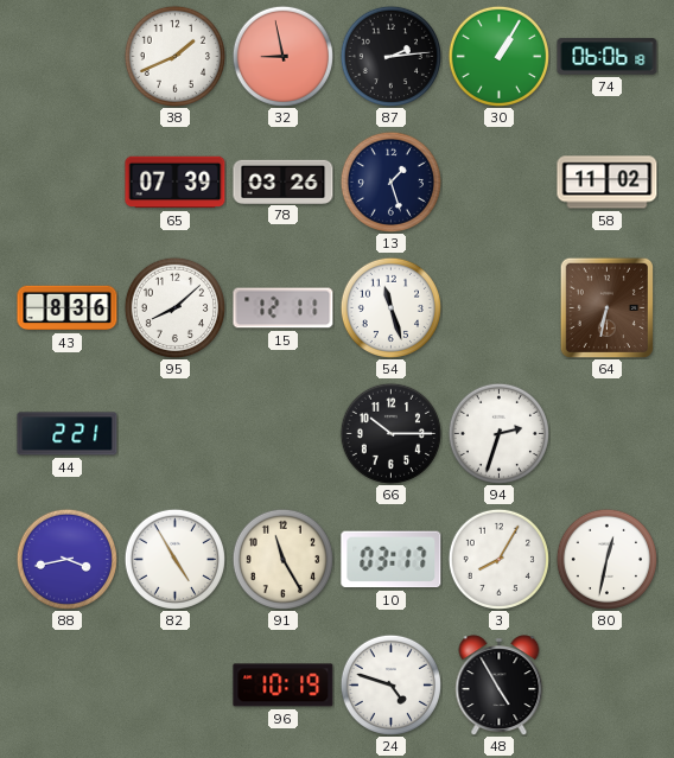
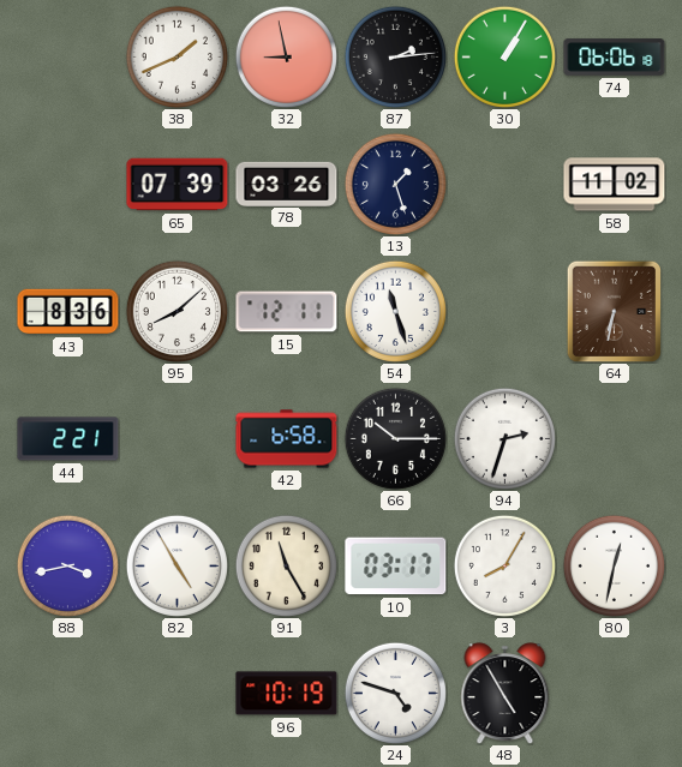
42: none -> 6:58 (287, 439)
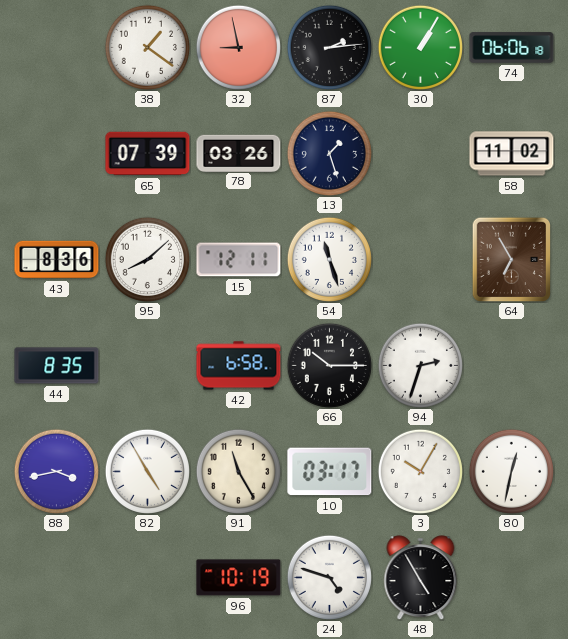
38: 1:41 -> 1:21 (147, 47)
64: 6:32 -> 6:55 (512, 259)
44: 2:21 -> 8:35 (57, 366)
3: 8:05 -> 10:05 (420, 471)
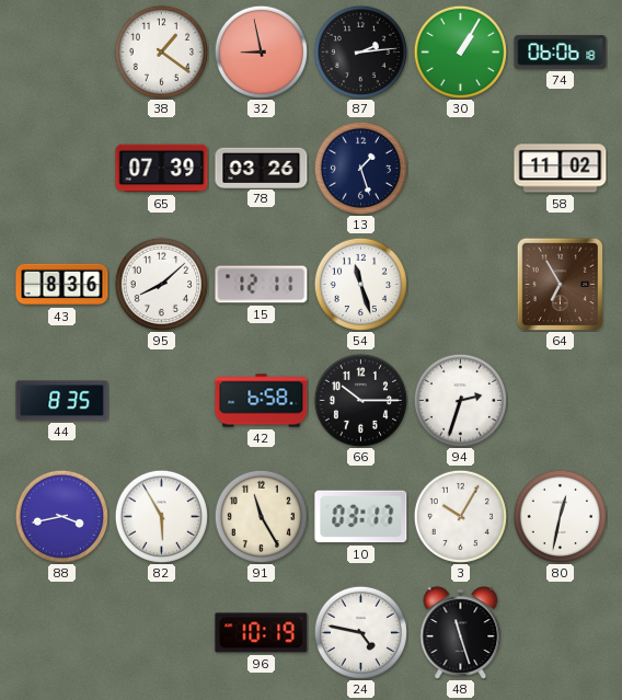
82: 4:55 -> 5:55 (161, 516)
24: 4:48 -> 4:47 (360, 632)
48: 4:55 -> 11:27 (461, 633)
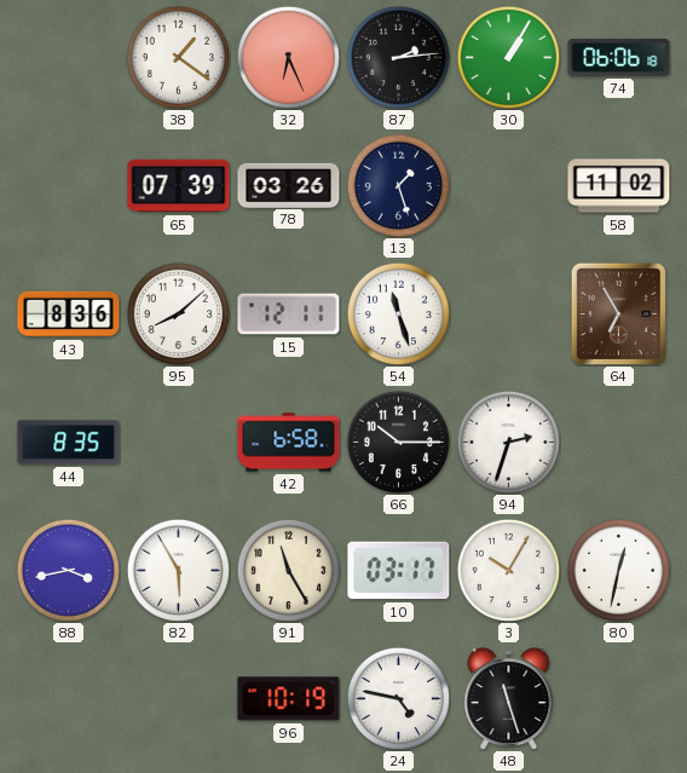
32: 8:58 -> 6:26 (288, 57)
